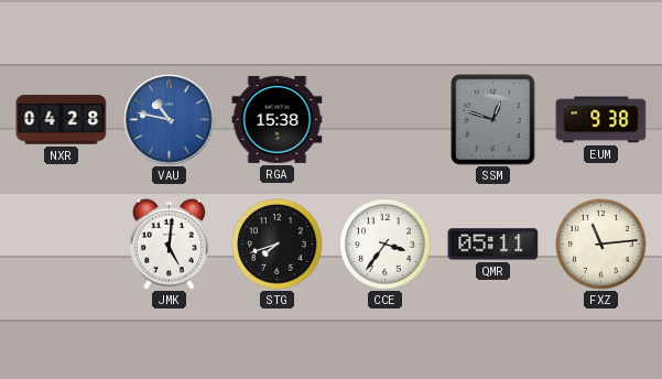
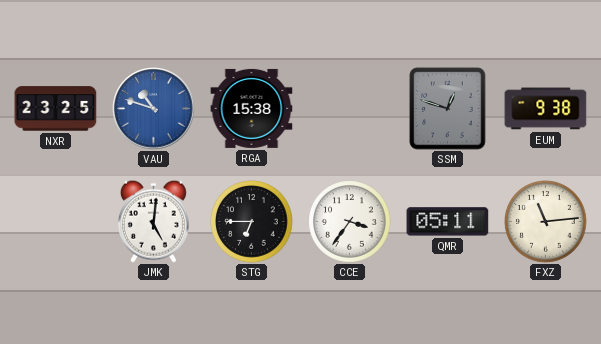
NXR: 04:28 -> 23:25 (56, 109)
VAU: 10:47 -> 10:48 (154, 109)
STG: 7:42 -> 6:45 (252, 222)
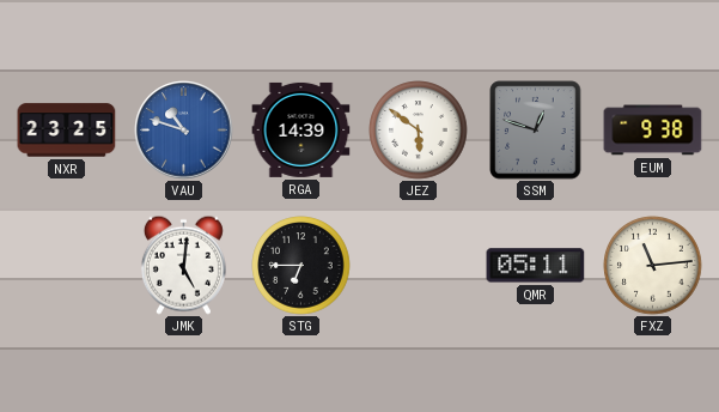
RGA: 15:38 -> 14:39 (301, 129)
JEZ: none -> 5:51 (419, 131)
CCE: 3:36 -> none (350, 222)
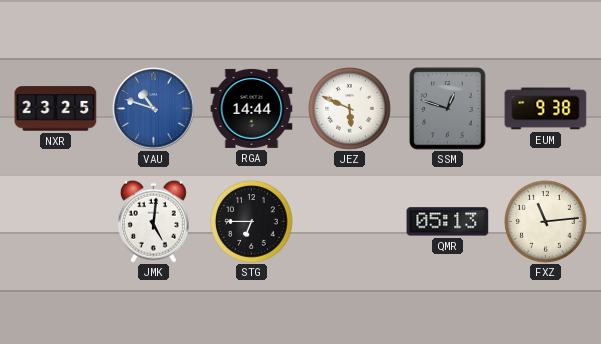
RGA: 14:39 -> 14:44 (252, 108)
JEZ: 5:51 -> 5:49 (350, 109)
QMR: 05:11 -> 05:13 (448, 222)
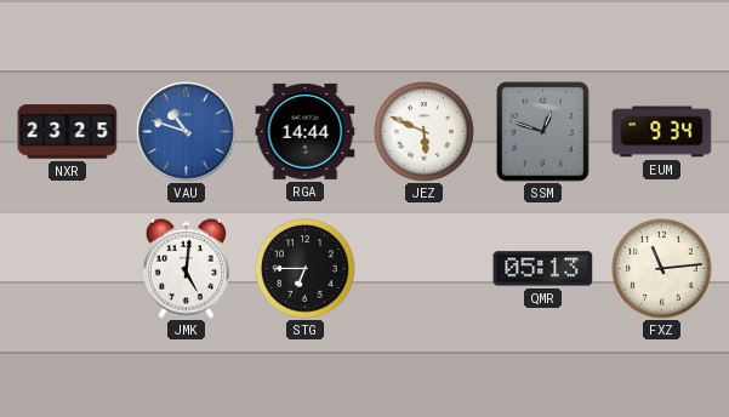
EUM: 9:38 -> 9:34 (662, 132)
